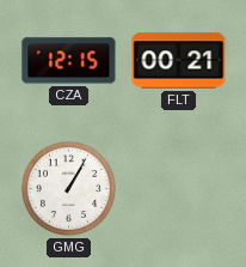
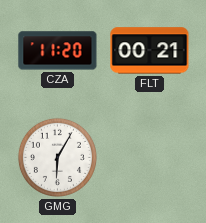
CZA: 12:15 -> 11:20 (58, 51)
GMG: 1:05 -> 6:05 (57, 157)
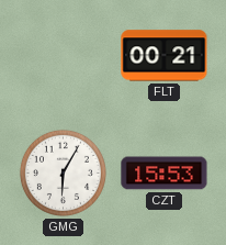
CZA: 11:20 -> none (58, 51)
CZT: none -> 15:53 (165, 174)
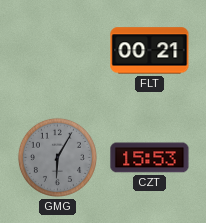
GMG dial: white -> grey (57, 157)
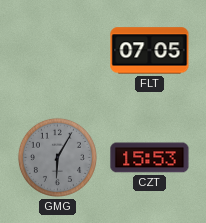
FLT: 00:21 -> 07:05 (150, 51)
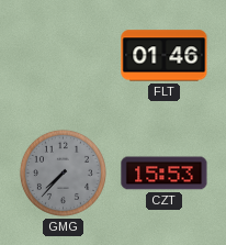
FLT: 07:05 -> 01:46 (165, 56)
GMG: 6:05 -> 7:37 (63, 172)
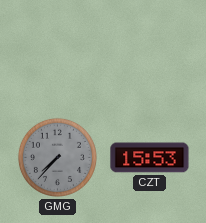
FLT: 01:46 -> none (165, 56)
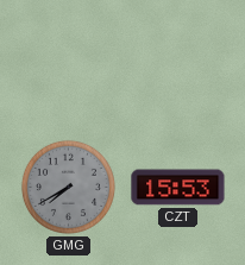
GMG: 7:37 -> 7:40 (68, 187)
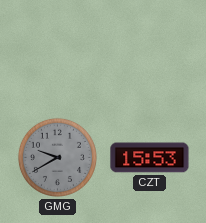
GMG: 7:40 -> 9:40 (57, 157)
